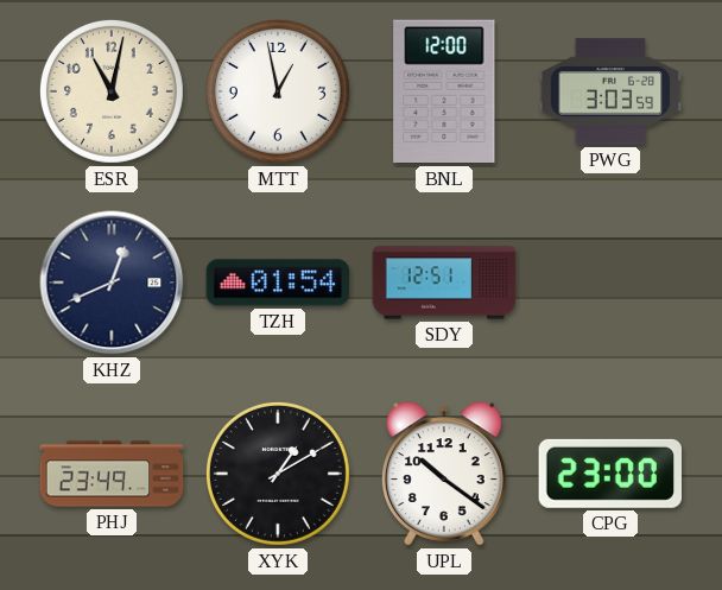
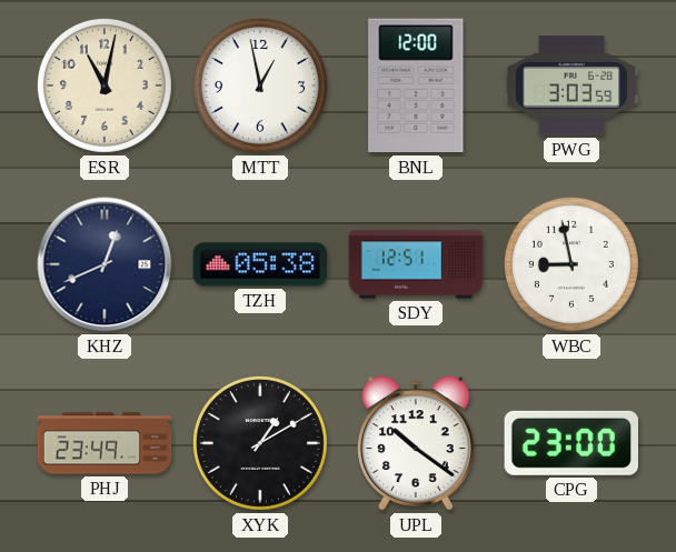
TZH: 01:54 -> 05:38 (260, 264)
WBC: none -> 8:58 (571, 264)
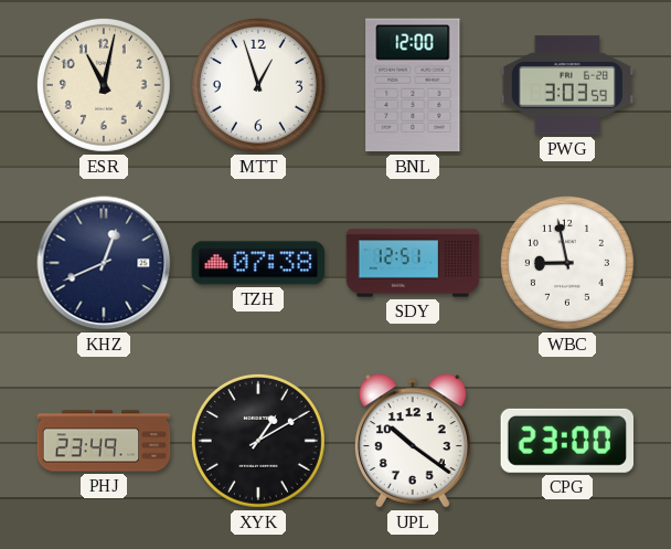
MTT: 12:58 -> 12:57 (258, 85)
TZH: 05:38 -> 07:38 (258, 263)
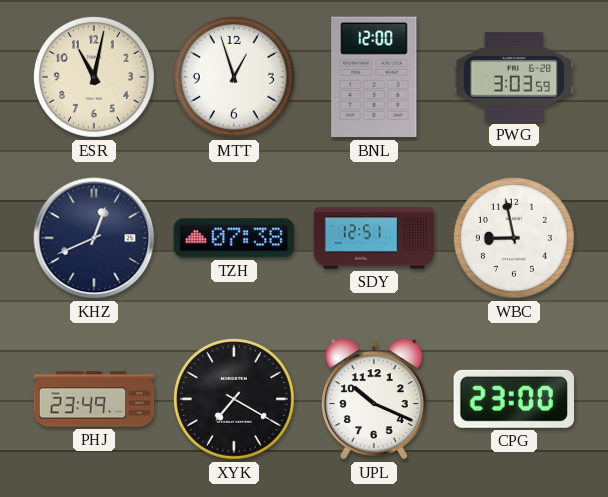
XYK: 1:10 -> 7:20 (234, 399)
UPL: 10:21 -> 10:19 (374, 399)
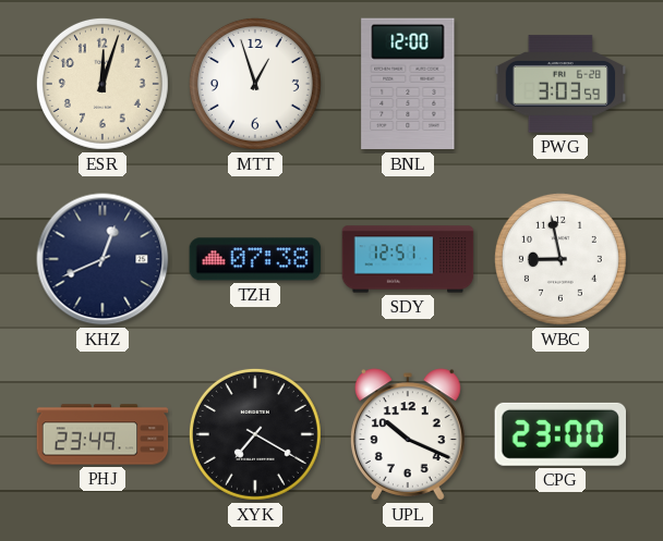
ESR: 11:02 -> 12:03 (103, 84)
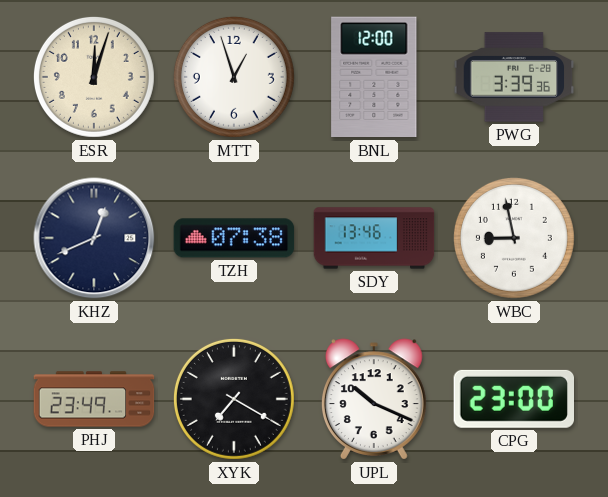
PWG: 3:03 -> 3:39 (514, 77)
SDY: 12:51 -> 13:46 (374, 238)
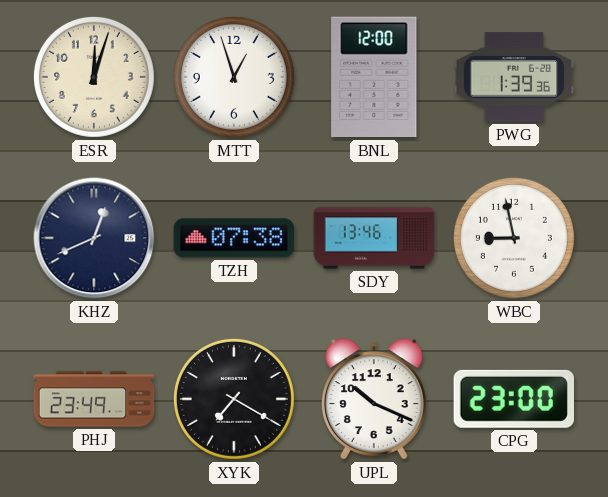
PWG: 3:39 -> 1:39 (514, 77)
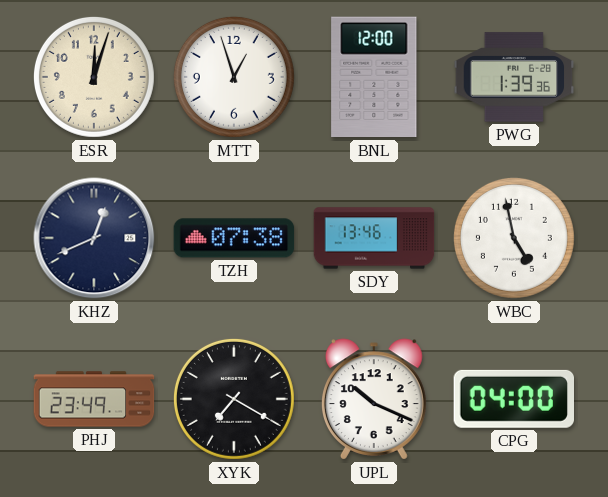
WBC: 8:58 -> 4:58 (514, 238)
CPG: 23:00 -> 04:00 (513, 399)
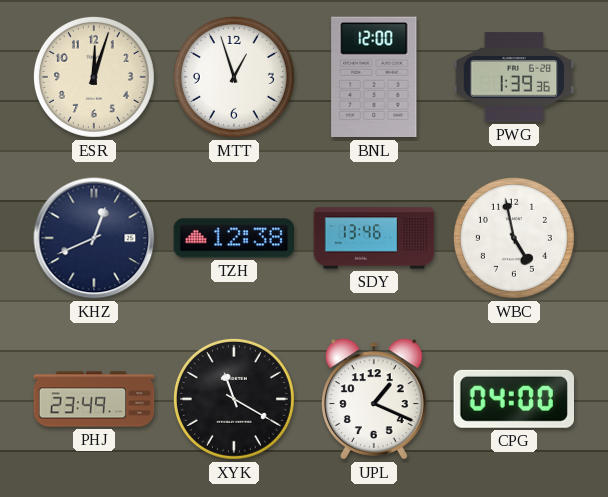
TZH: 07:38 -> 12:38 (234, 238)
XYK: 7:20 -> 11:20 (234, 399)
UPL: 10:19 -> 1:19 (374, 399)
